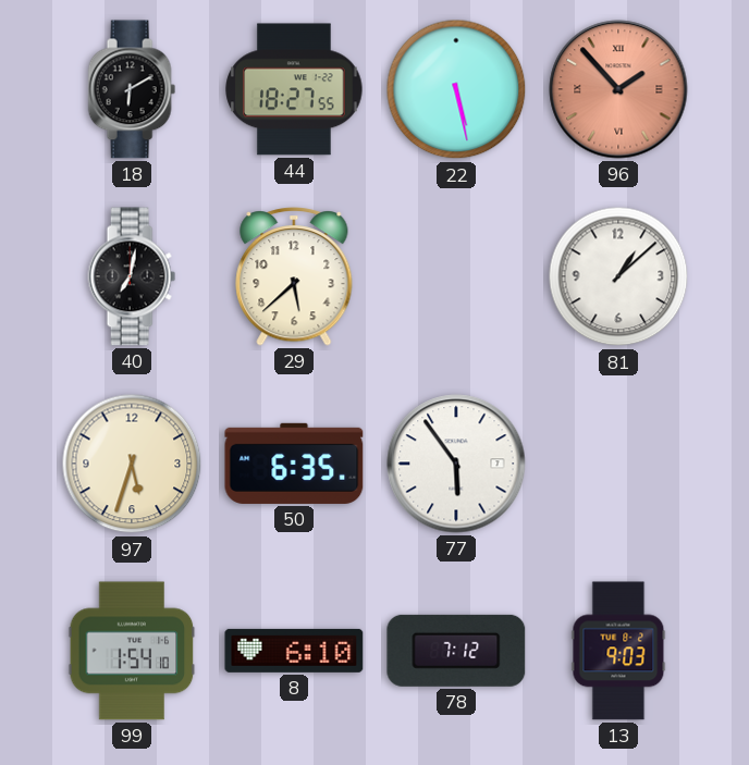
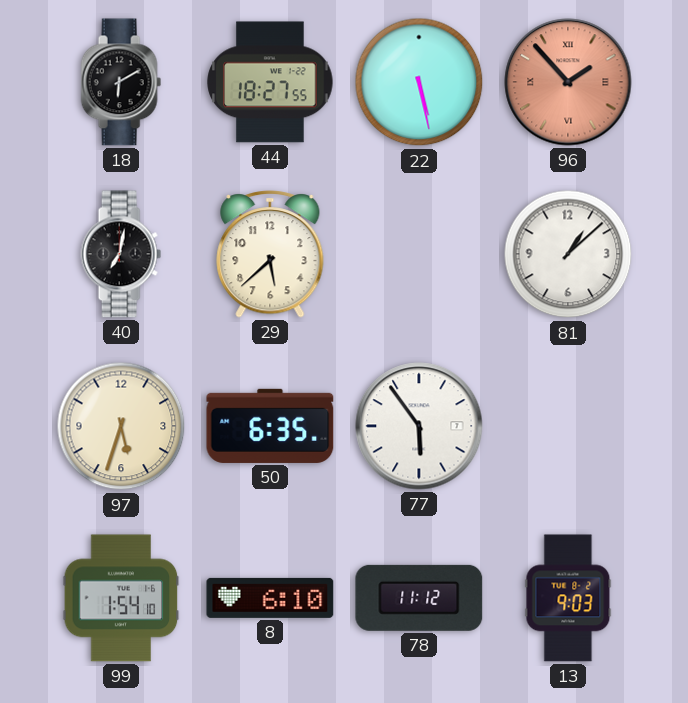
78: 7:12 -> 11:12 (419, 598)
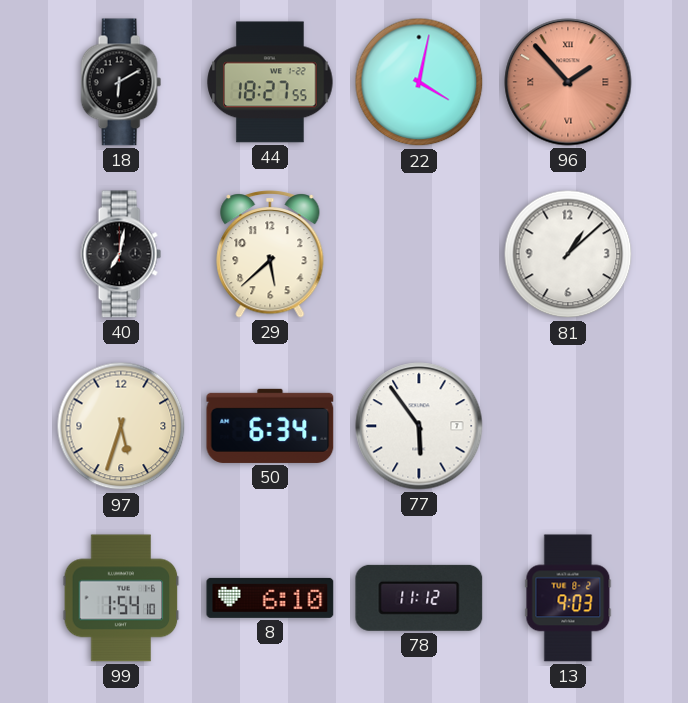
22: 5:28 -> 4:02 (419, 82)
50: 6:35 -> 6:34 (270, 426)
